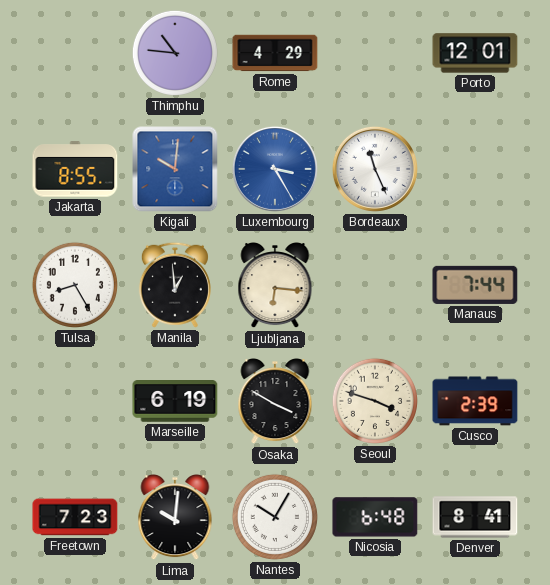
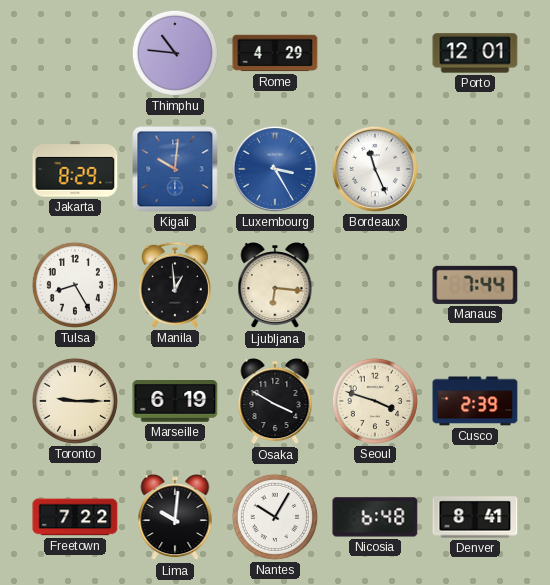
Jakarta: 8:55 -> 8:29 (75, 169)
Toronto: none -> 9:15 (75, 401)
Freetown: 7:23 -> 7:22 (75, 517)
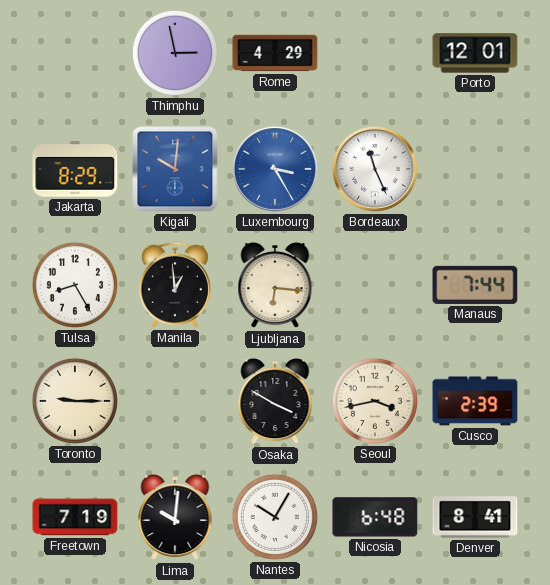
Thimphu: 10:46 -> 2:58 (175, 53)
Marseille: 6:19 -> none (175, 401)
Seoul: 3:48 -> 3:43 (375, 401)
Freetown: 7:22 -> 7:19 (75, 517)
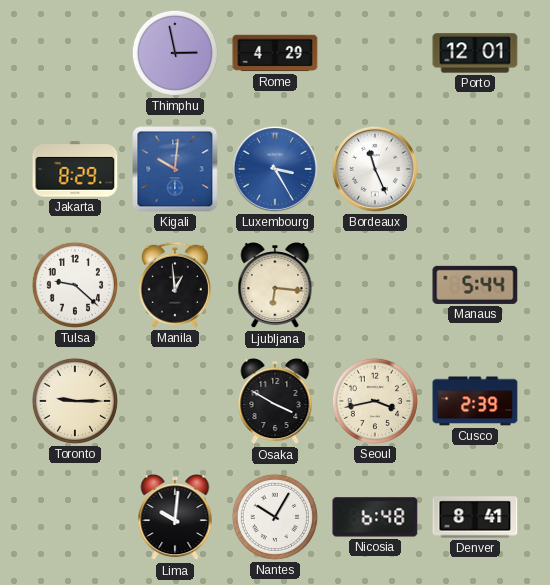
Tulsa: 8:25 -> 9:22 (75, 285)
Manaus: 7:44 -> 5:44 (475, 285)
Freetown: 7:19 -> none (75, 517)
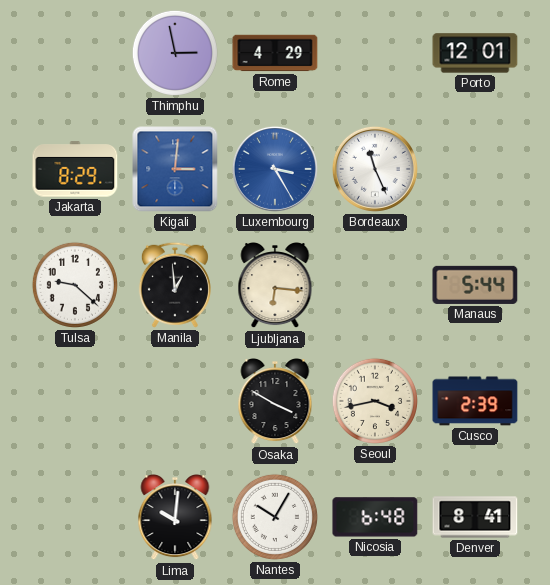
Kigali: 10:01 -> 3:01 (175, 169)
Toronto: 9:15 -> none (75, 401)
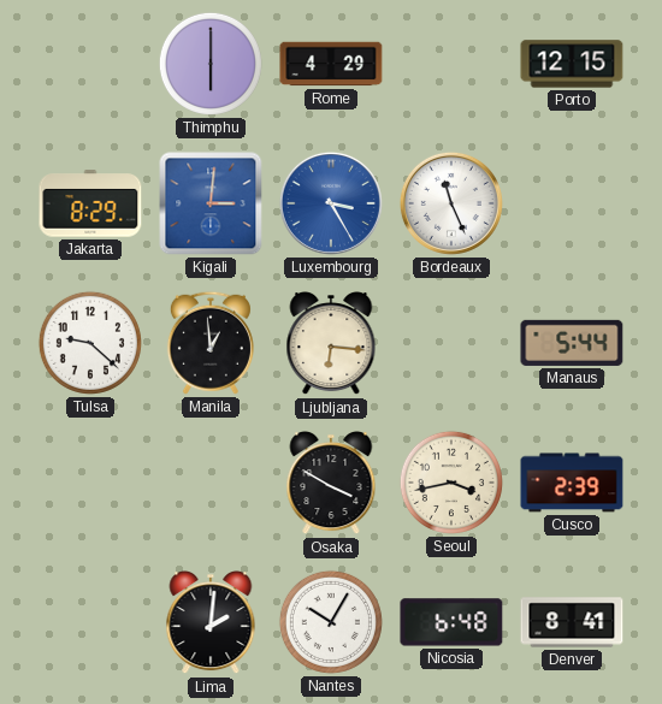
Thimphu: 2:58 -> 6:00 (211, 64)
Porto: 12:01 -> 12:15 (572, 64)
Lima: 10:01 -> 2:01 (211, 623)
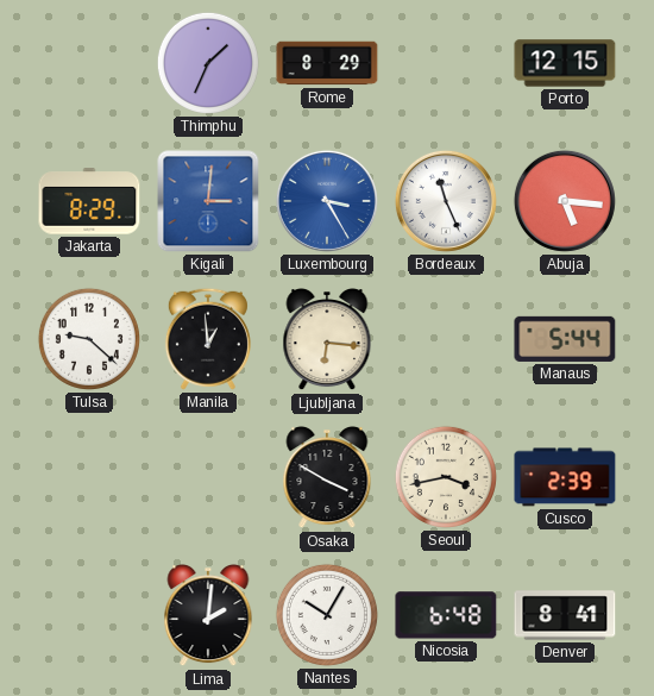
Thimphu: 6:00 -> 1:34 (208, 63)
Rome: 4:29 -> 8:29 (327, 63)
Abuja: none -> 5:16 (565, 201)
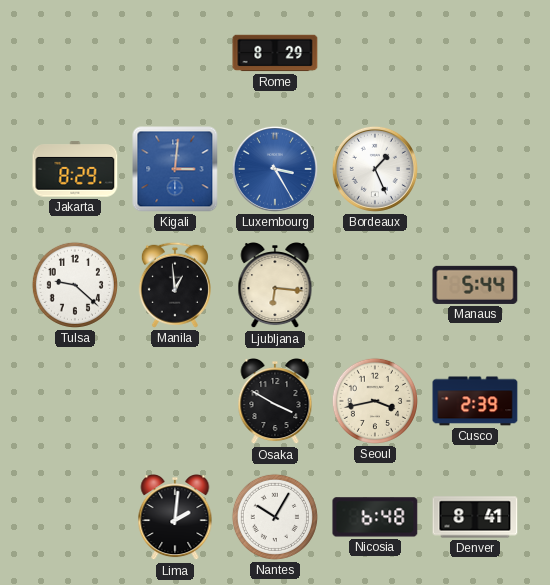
Thimphu: 1:34 -> none (208, 63)
Porto: 12:15 -> none (565, 63)
Bordeaux: 11:26 -> 1:26 (375, 169)
Abuja: 5:16 -> none (565, 201)
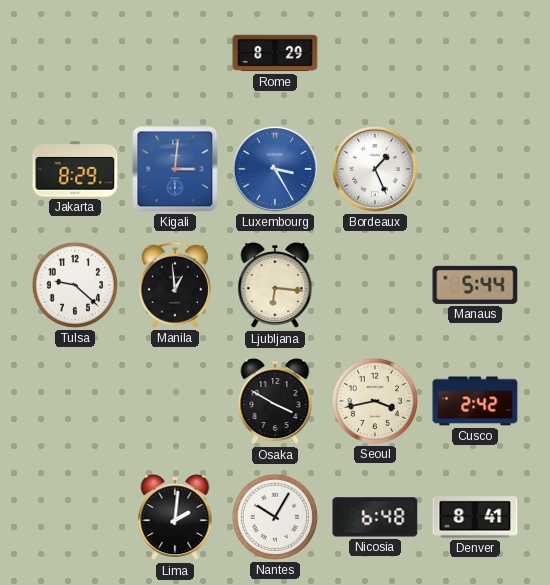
Cusco: 2:39 -> 2:42 (475, 401)
